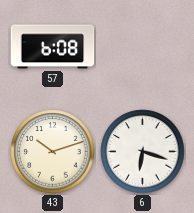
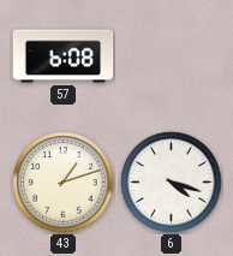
43: 10:12 -> 1:12 (64, 183)
6: 6:18 -> 4:18 (172, 183)
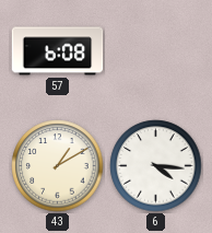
43: 1:12 -> 1:10 (58, 166)
6: 4:18 -> 4:16 (156, 166)
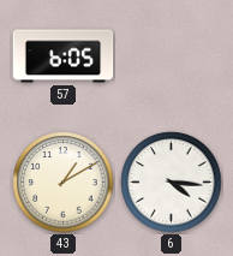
57: 6:08 -> 6:05 (64, 56)
